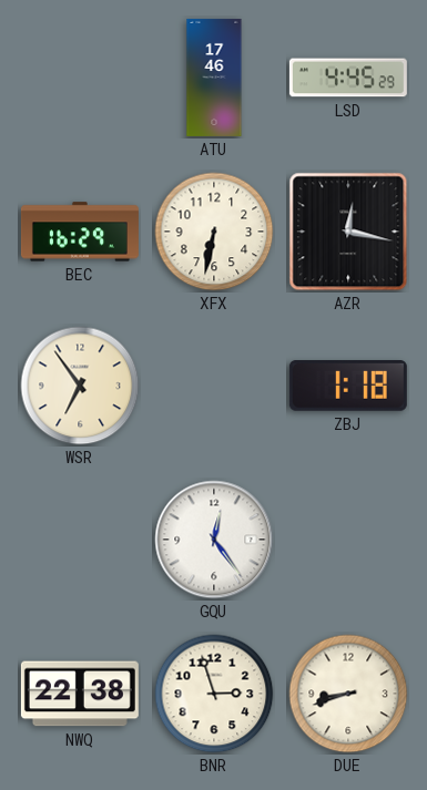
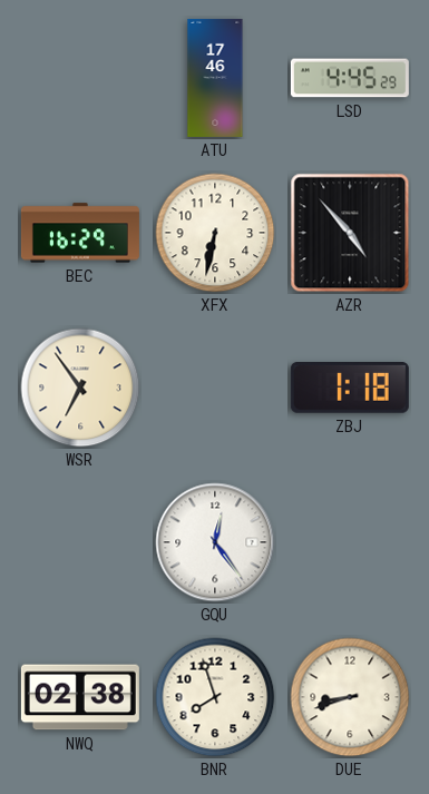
AZR: 12:17 -> 4:53 (350, 233)
NWQ: 22:38 -> 02:38 (80, 697)
BNR: 2:57 -> 7:57 (215, 697)
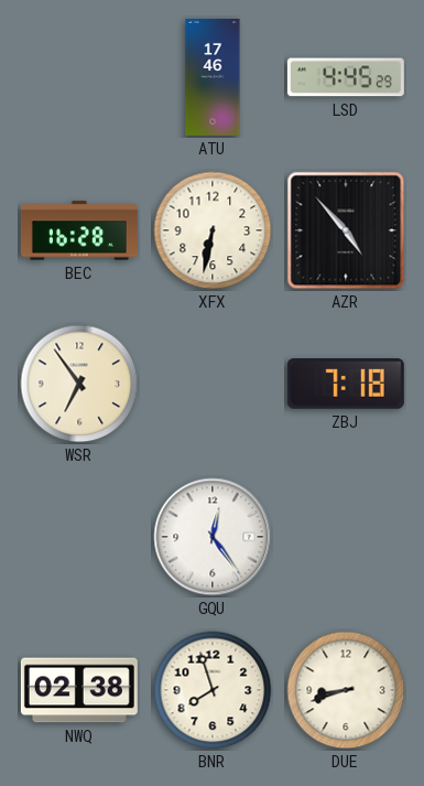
BEC: 16:29 -> 16:28 (79, 230)
ZBJ: 1:18 -> 7:18 (346, 385)
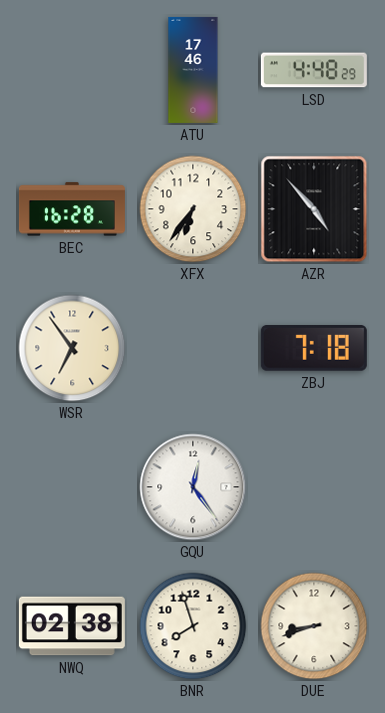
LSD: 4:45 -> 4:48 (314, 70)
XFX: 6:32 -> 6:36 (193, 209)
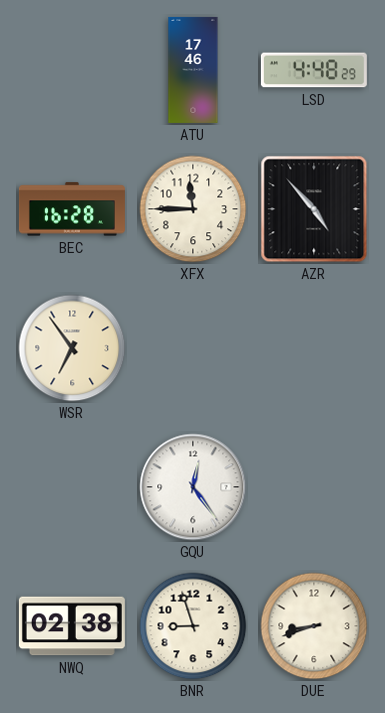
XFX: 6:36 -> 11:45 (193, 209)
ZBJ: 7:18 -> none (314, 349)
BNR: 7:57 -> 8:57 (193, 626)
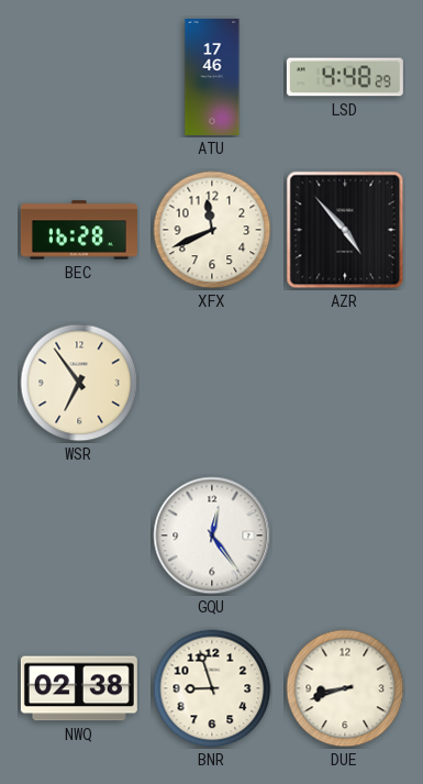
XFX: 11:45 -> 11:41 (212, 230)
